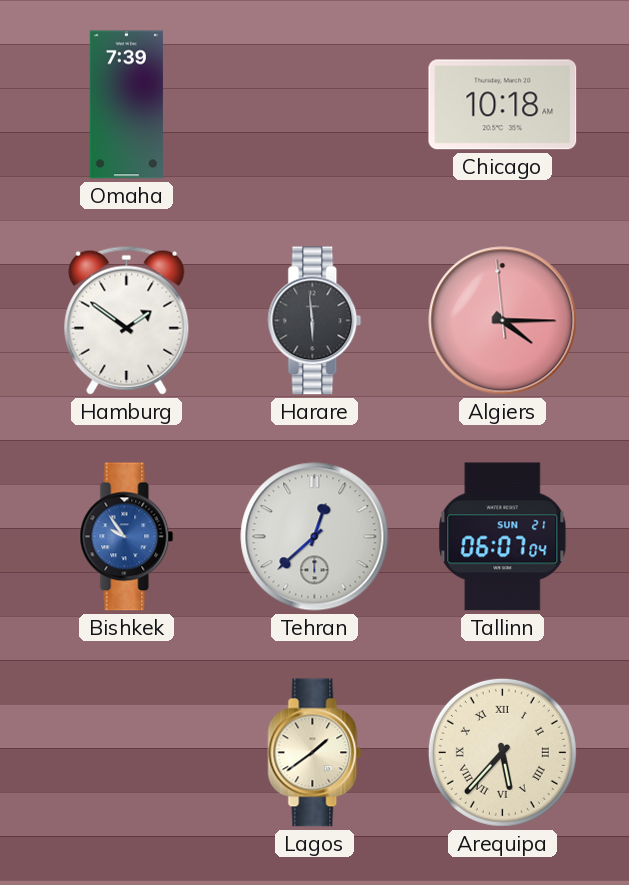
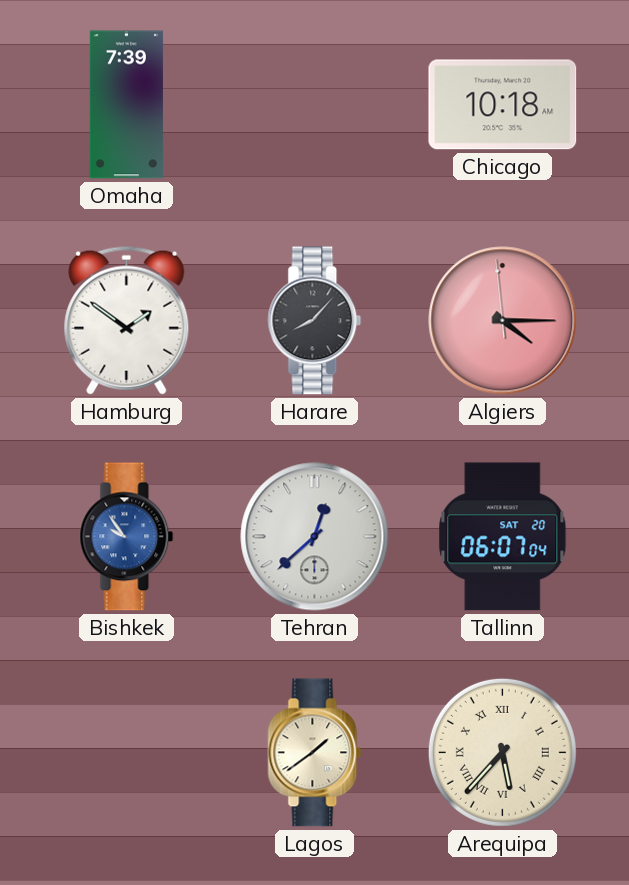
Harare: 5:59 -> 8:07 (315, 321)
Tallinn date: SUN 21 -> SAT 20 (503, 537)
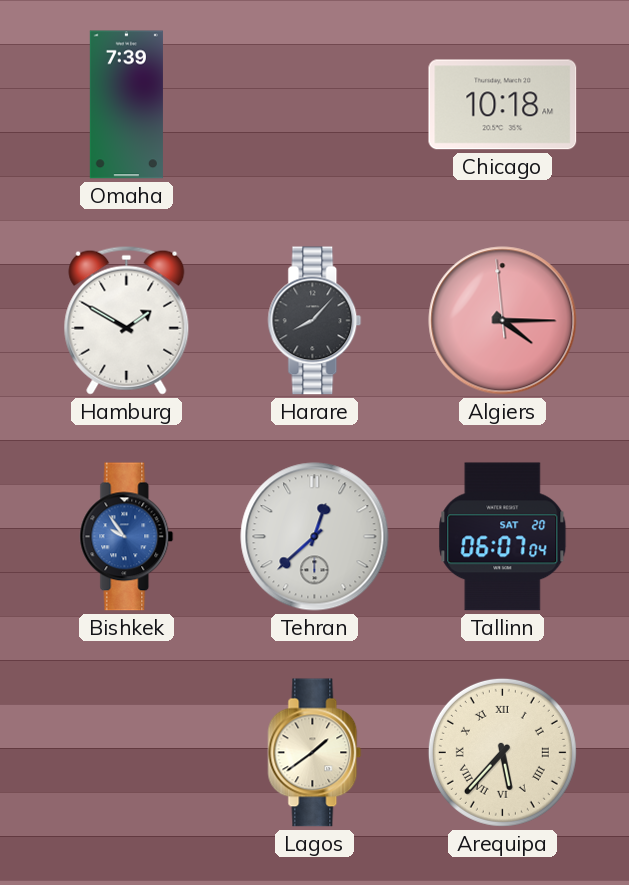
Hamburg: 1:51 -> 1:50 (127, 320)
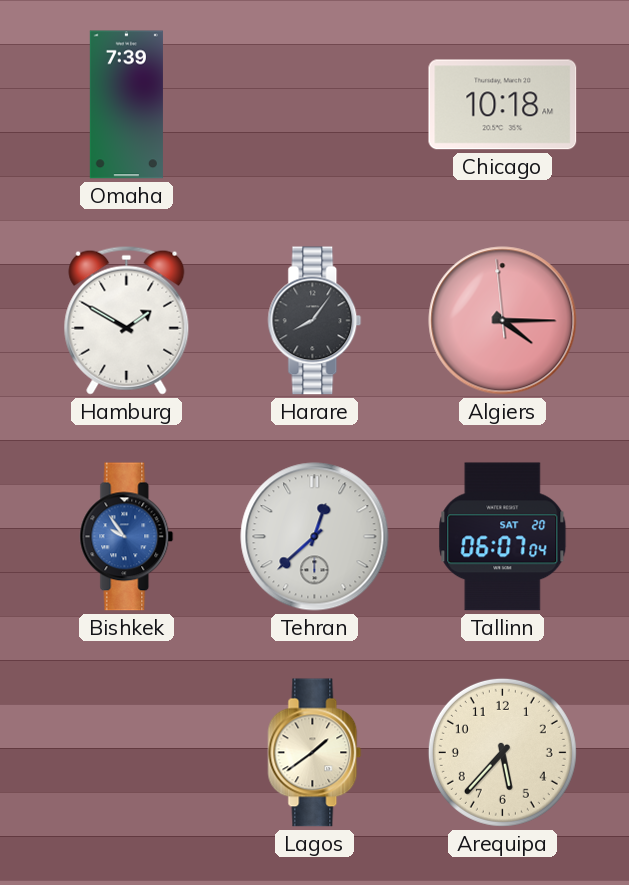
Harare: 8:07 -> 8:06 (315, 321)
Arequipa numerals: Roman -> Arabic (502, 752)
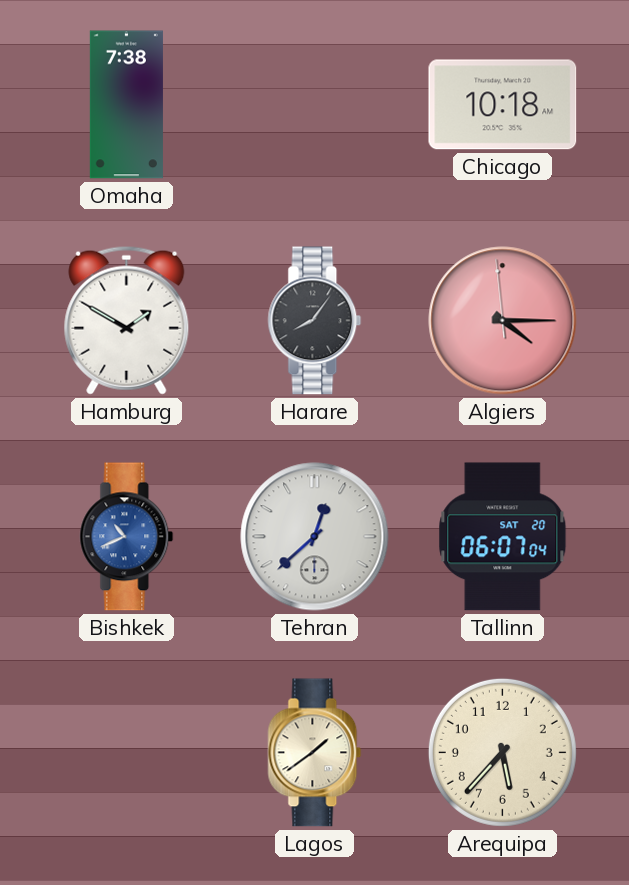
Omaha: 7:39 -> 7:38 (126, 105)
Bishkek: 9:54 -> 10:41 (127, 537)
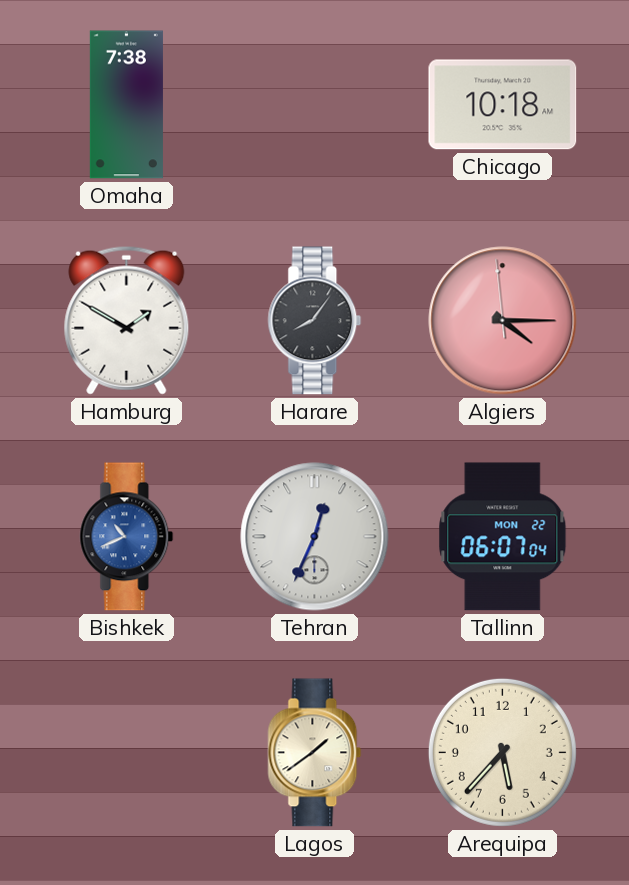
Tehran: 12:38 -> 12:34 (315, 537)
Tallinn date: SAT 20 -> MON 22 (503, 537)
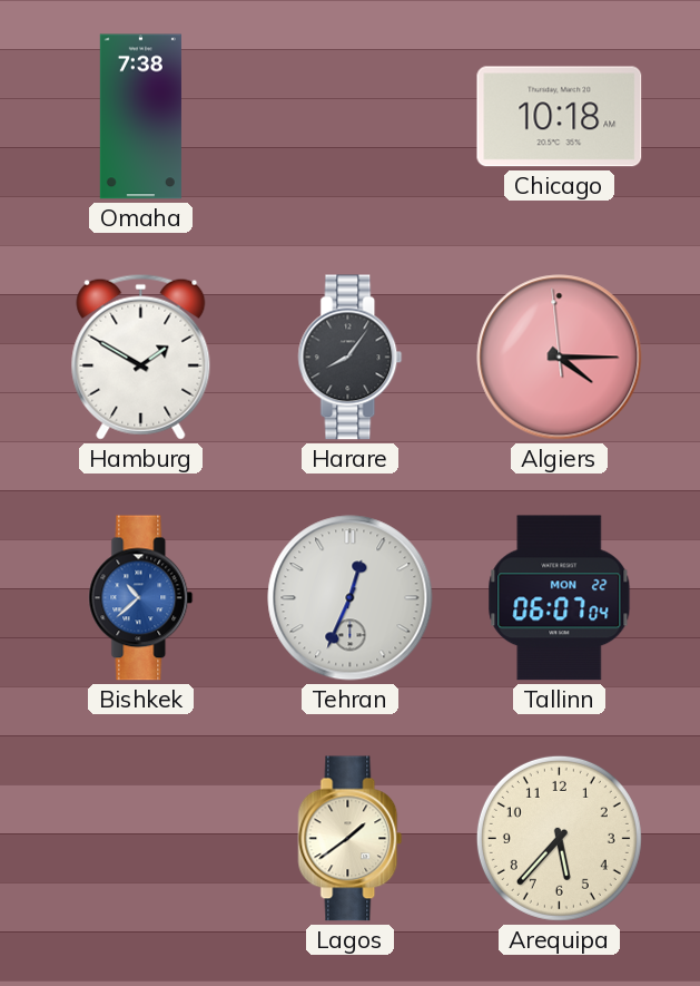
Bishkek: 10:41 -> 10:38 (141, 598)
